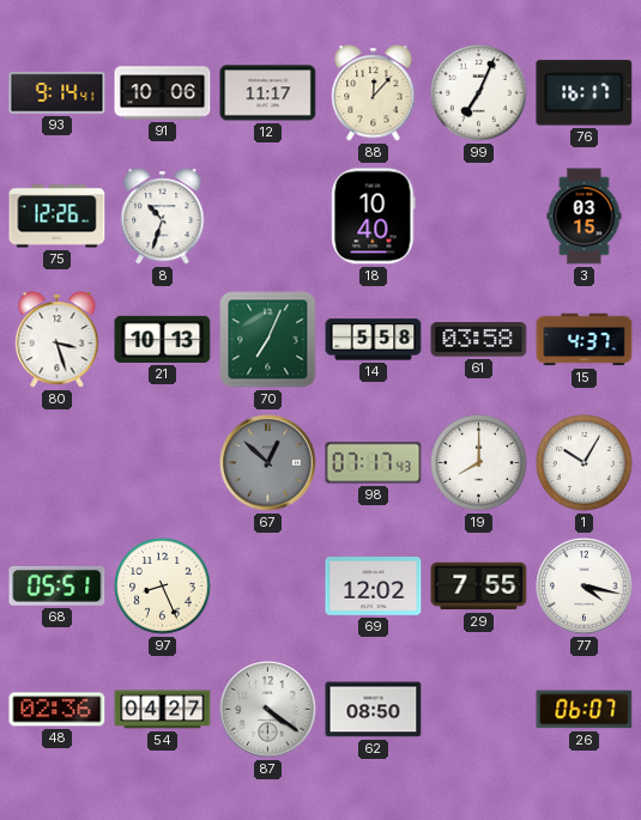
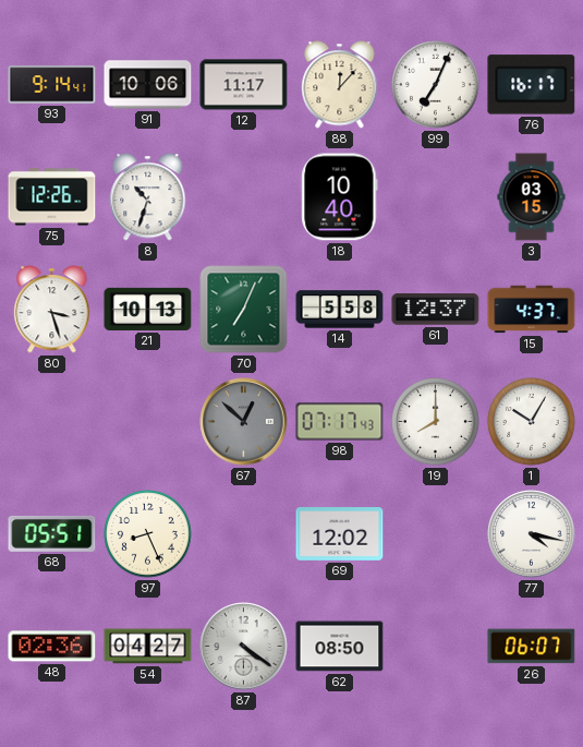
61: 03:58 -> 12:37 (436, 310)
29: 7:55 -> none (479, 587)
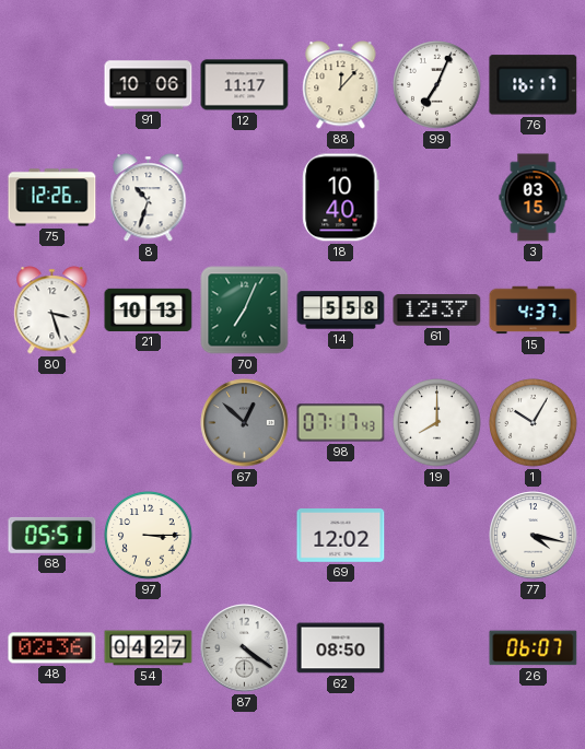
93: 9:14 -> none (52, 85)
97: 8:26 -> 3:15 (149, 536)
